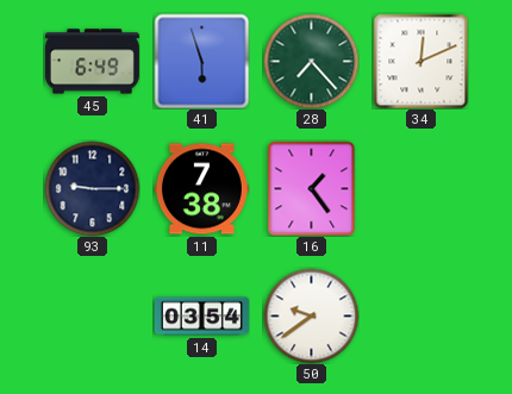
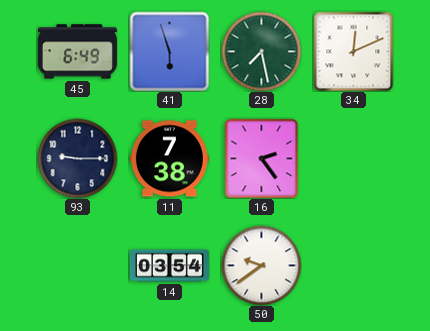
28: 7:23 -> 7:28 (261, 51)
16: 1:24 -> 2:24 (262, 158)
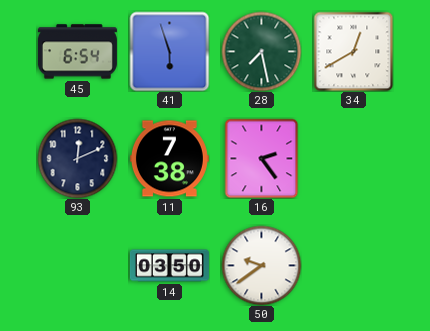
45: 6:49 -> 6:54 (77, 52)
34: 12:11 -> 12:40 (353, 51)
93: 9:15 -> 12:11 (77, 158)
14: 03:54 -> 03:50 (169, 266)
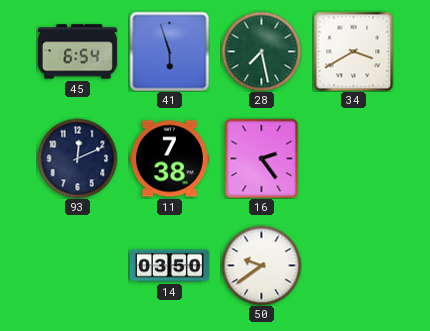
34: 12:40 -> 3:40 (353, 51)
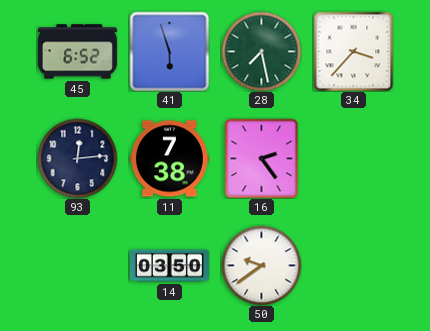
45: 6:54 -> 6:52 (77, 52)
34: 3:40 -> 3:37 (353, 51)
93: 12:11 -> 12:14 (77, 158)
